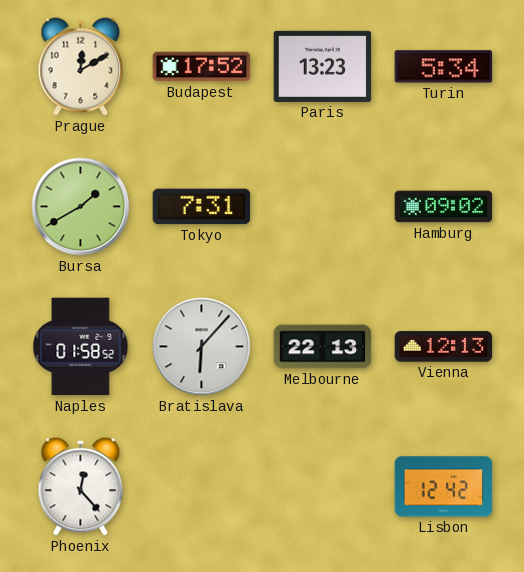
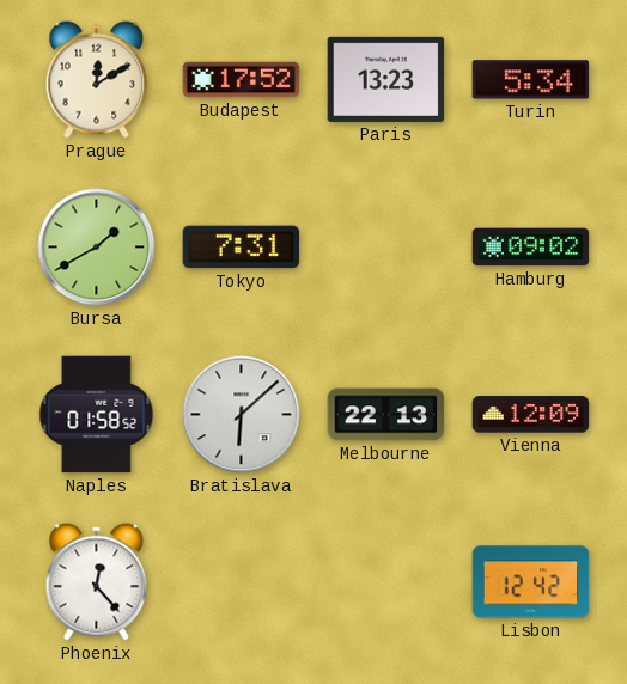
Bratislava: 6:07 -> 6:08 (242, 415)
Vienna: 12:13 -> 12:09 (531, 415)
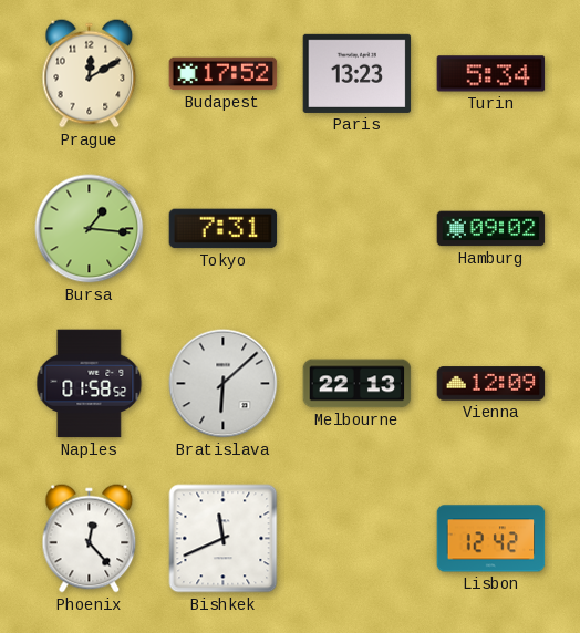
Bursa: 1:40 -> 1:16 (90, 229)
Bishkek: none -> 11:41 (224, 539)
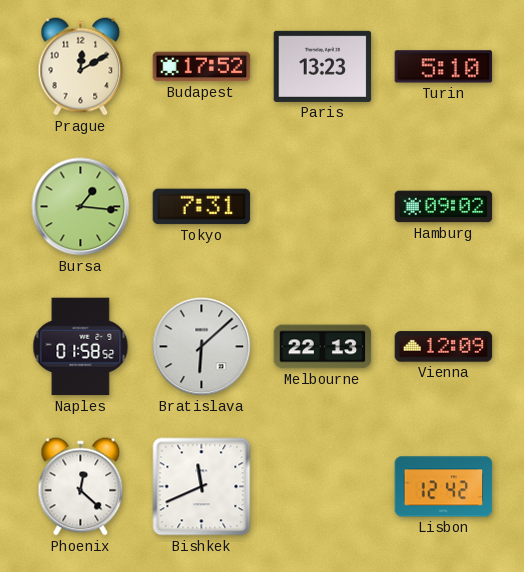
Turin: 5:34 -> 5:10 (444, 67)
Phoenix: 12:23 -> 12:22 (81, 487)
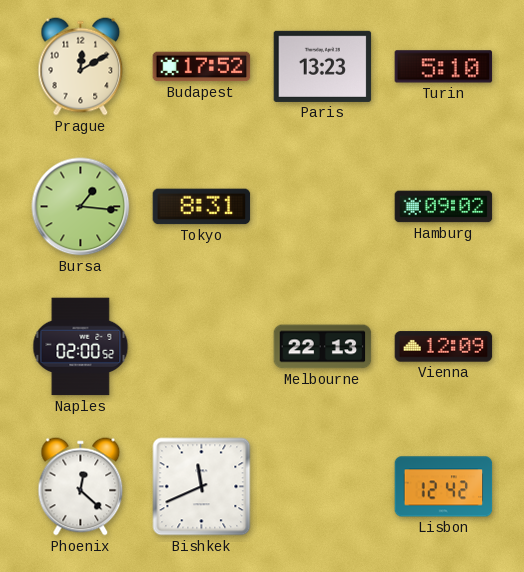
Tokyo: 7:31 -> 8:31 (202, 207)
Naples: 01:58 -> 02:00 (81, 347)
Bratislava: 6:08 -> none (202, 347)
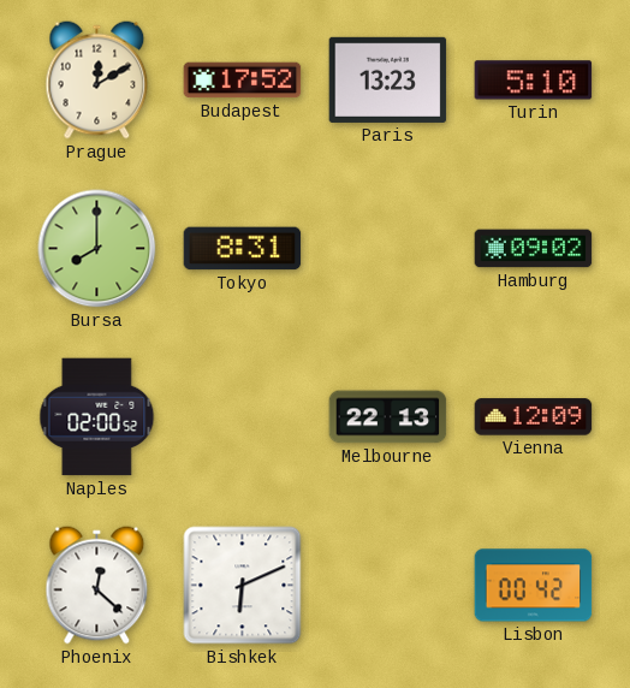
Bursa: 1:16 -> 8:00 (97, 249)
Bishkek: 11:41 -> 6:11 (243, 586)
Lisbon: 12:42 -> 00:42 (534, 586)
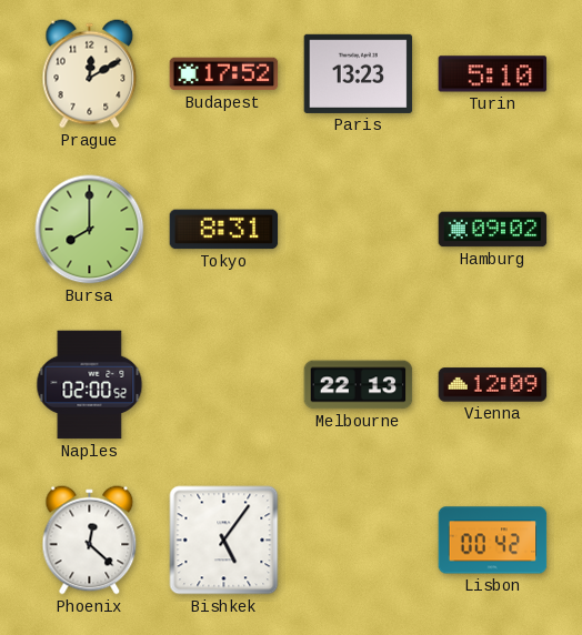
Bishkek: 6:11 -> 5:06 (224, 541)
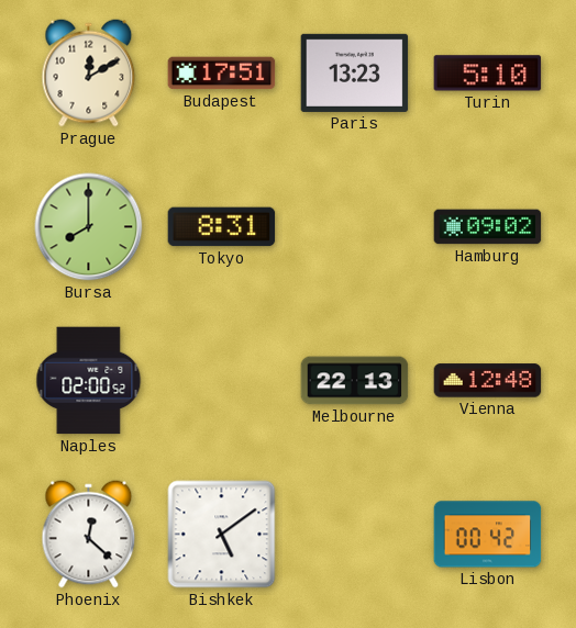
Budapest: 17:52 -> 17:51 (222, 74)
Vienna: 12:09 -> 12:48 (488, 381)
Bishkek: 5:06 -> 5:09 (222, 535)
